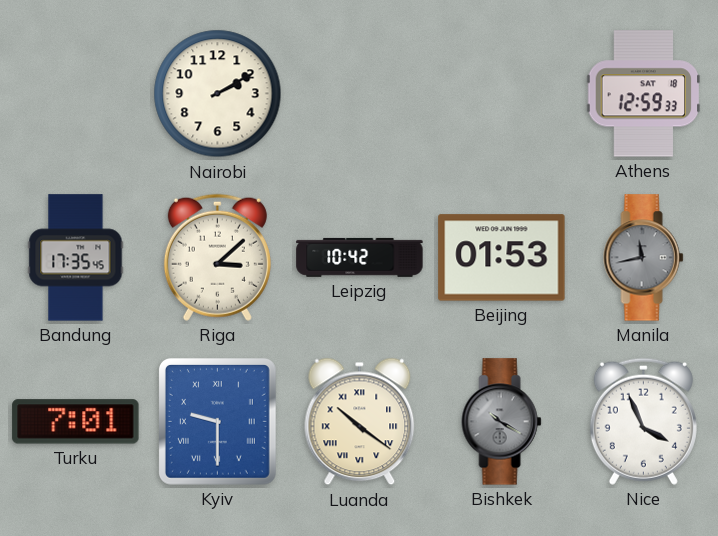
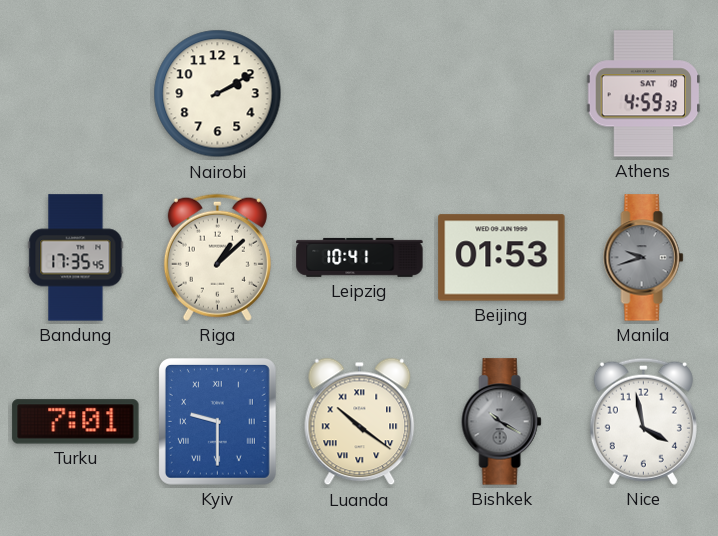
Athens: 12:59 -> 4:59 (644, 94)
Riga: 3:08 -> 1:08 (217, 257)
Leipzig: 10:42 -> 10:41 (360, 257)
Manila: 11:43 -> 9:42 (644, 258)
Nice: 3:56 -> 3:58 (643, 421)
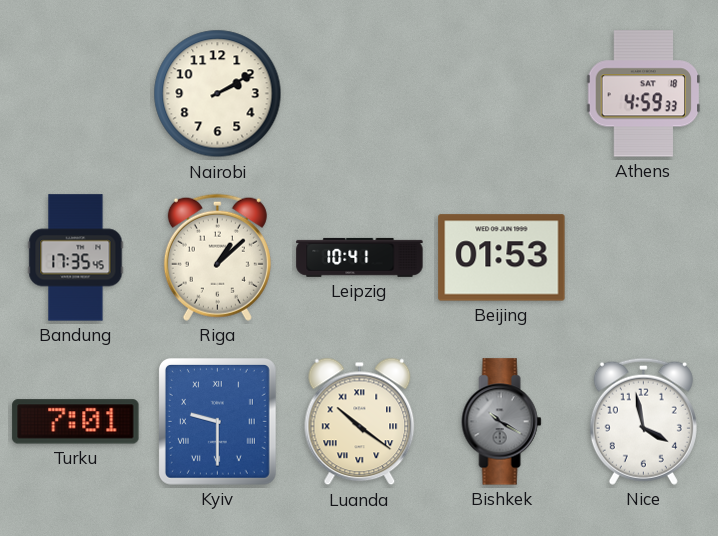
Manila: 9:42 -> none (644, 258)
